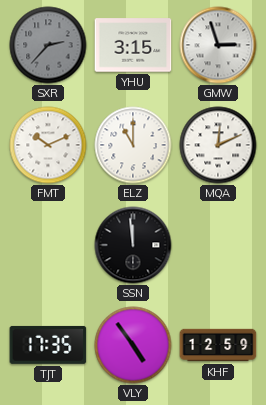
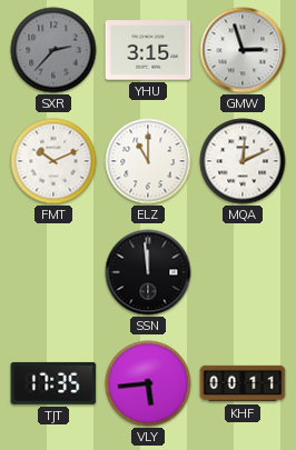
VLY: 4:54 -> 5:44 (148, 383)
KHF: 12:59 -> 00:11 (243, 383)
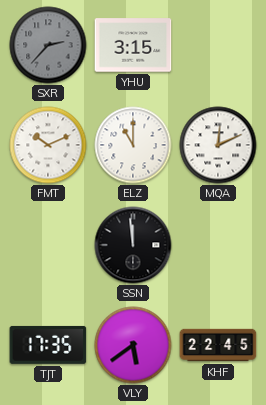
GMW: 2:57 -> none (243, 50)
VLY: 5:44 -> 5:39 (133, 345)
KHF: 00:11 -> 22:45 (218, 345)
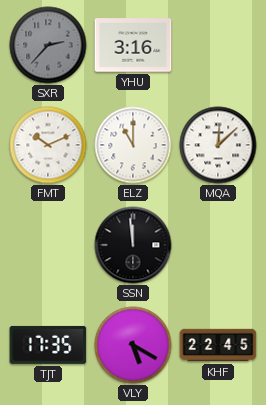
YHU: 3:15 -> 3:16 (133, 45)
MQA: 12:11 -> 12:08 (218, 145)
VLY: 5:39 -> 5:20 (133, 345)
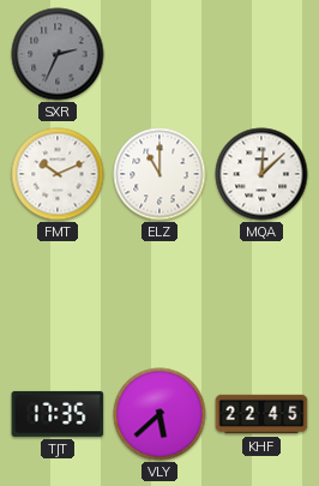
SXR: 2:37 -> 2:34 (58, 54)
YHU: 3:16 -> none (133, 45)
SSN: 11:59 -> none (133, 245)
VLY: 5:20 -> 5:38 (159, 414)
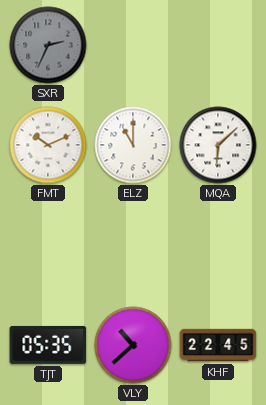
MQA: 12:08 -> 6:08 (218, 145)
TJT: 17:35 -> 05:35 (48, 345)
VLY: 5:38 -> 10:38 (133, 345)
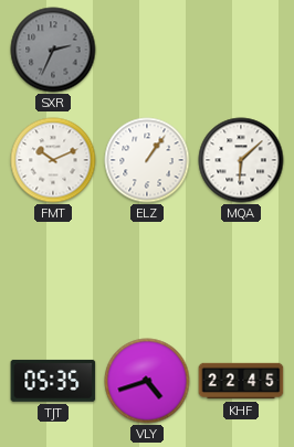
ELZ: 11:00 -> 1:06 (147, 160)
VLY: 10:38 -> 4:42 (147, 381)
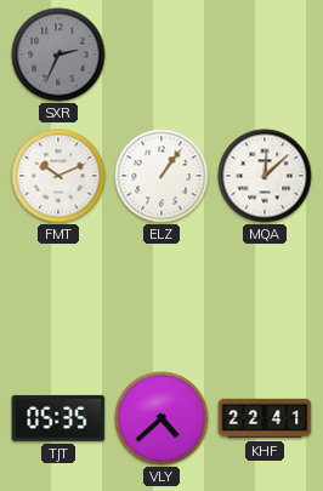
MQA: 6:08 -> 12:08 (265, 176)
VLY: 4:42 -> 4:38 (161, 418)
KHF: 22:45 -> 22:41 (265, 418)
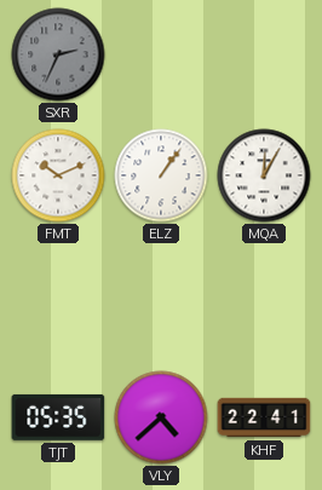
MQA: 12:08 -> 12:05 (264, 175)
